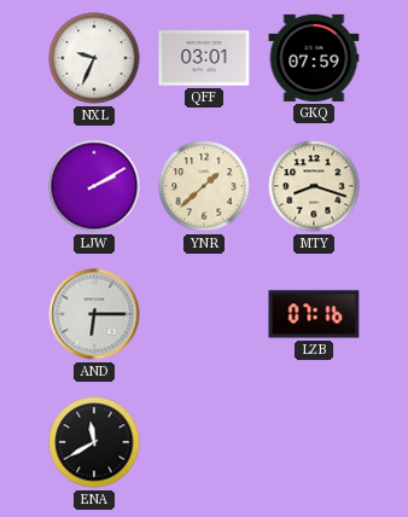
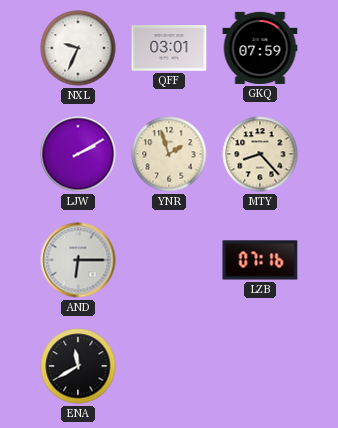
YNR: 1:38 -> 1:57 (169, 154)
MTY: 8:18 -> 8:23 (260, 154)
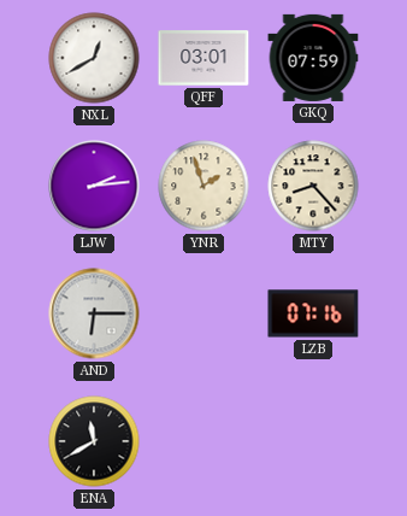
NXL: 9:34 -> 12:40 (94, 58)
LJW: 2:10 -> 2:14 (94, 186)
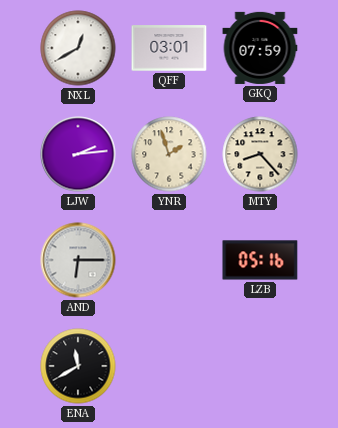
LZB: 07:16 -> 05:16 (260, 260)
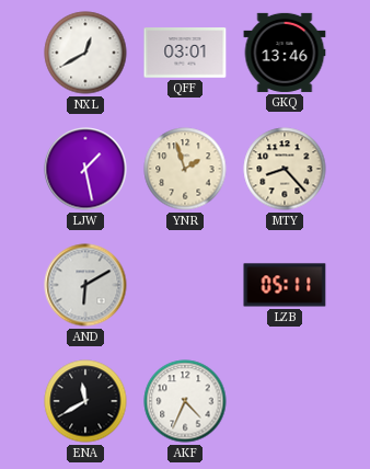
GKQ: 07:59 -> 13:46 (285, 53)
LJW: 2:14 -> 1:28 (85, 169)
AND: 6:15 -> 6:10 (85, 285)
LZB: 05:16 -> 05:11 (285, 285)
AKF: none -> 4:34 (185, 401)
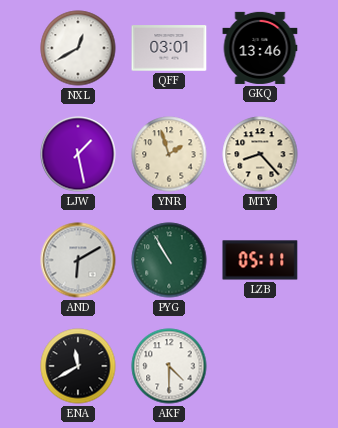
PYG: none -> 10:55 (169, 260)
AKF: 4:34 -> 4:30 (169, 366)
